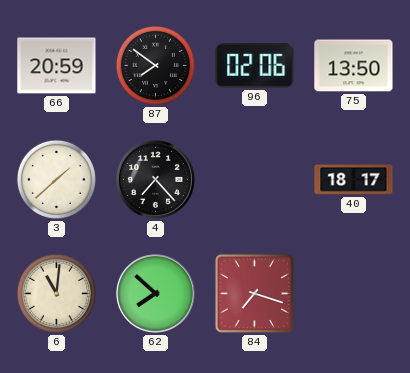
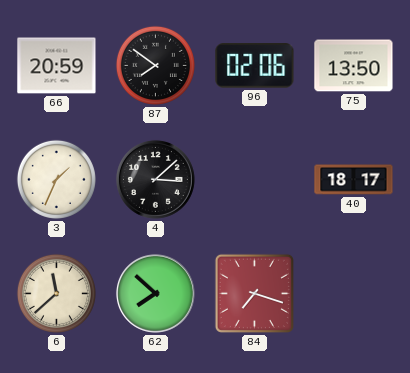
3: 1:38 -> 1:34 (56, 179)
4: 7:23 -> 3:08 (155, 179)
6: 11:01 -> 11:38 (56, 293)
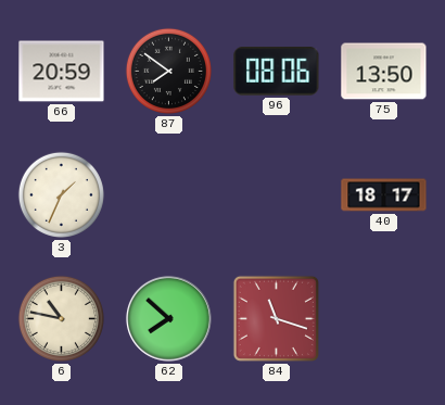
96: 02:06 -> 08:06 (277, 72)
4: 3:08 -> none (155, 179)
6: 11:38 -> 10:47 (61, 318)
84: 7:18 -> 11:18 (276, 318)
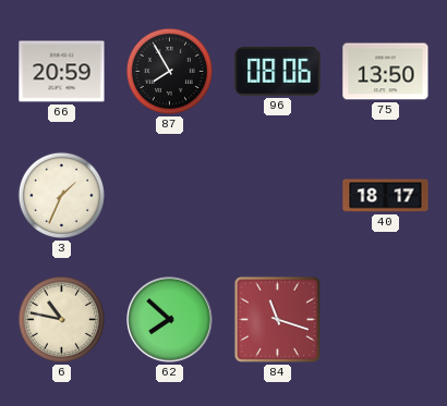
87: 7:51 -> 7:55 (169, 71)
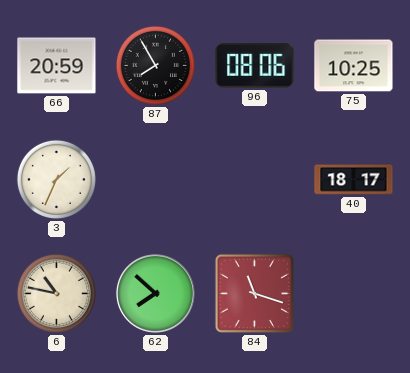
75: 13:50 -> 10:25 (354, 66)
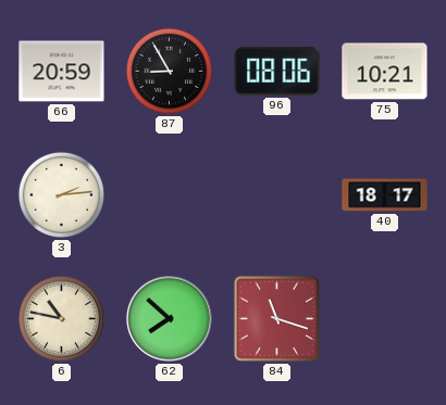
87: 7:55 -> 8:55 (169, 71)
75: 10:25 -> 10:21 (385, 72)
3: 1:34 -> 2:14 (61, 194)
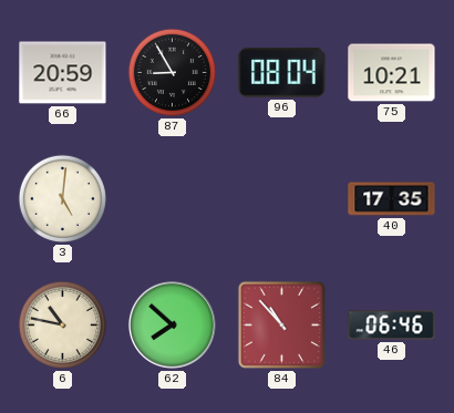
96: 08:06 -> 08:04 (282, 73)
3: 2:14 -> 5:01 (62, 198)
40: 18:17 -> 17:35 (392, 199)
84: 11:18 -> 10:53 (281, 324)
46: none -> 06:46 (392, 326)
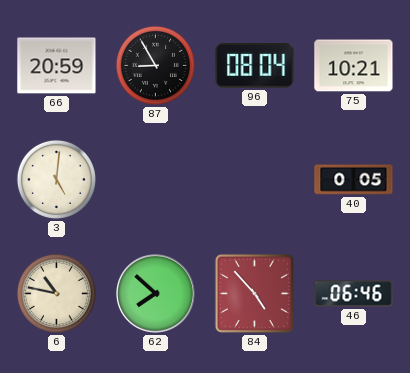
40: 17:35 -> 0:05 (354, 180)
84: 10:53 -> 4:53 (254, 293)
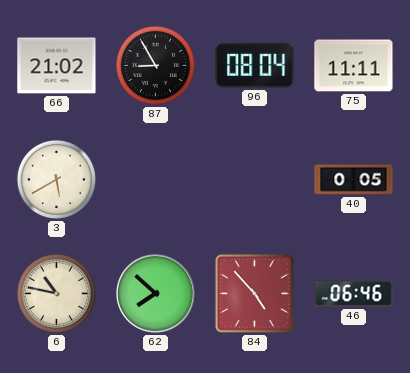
66: 20:59 -> 21:02 (57, 66)
75: 10:21 -> 11:11 (354, 66)
3: 5:01 -> 5:40 (56, 179)
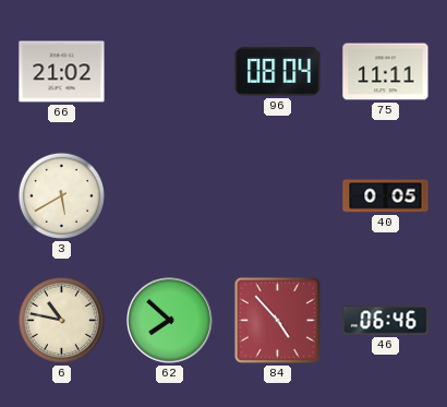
87: 8:55 -> none (155, 65)
